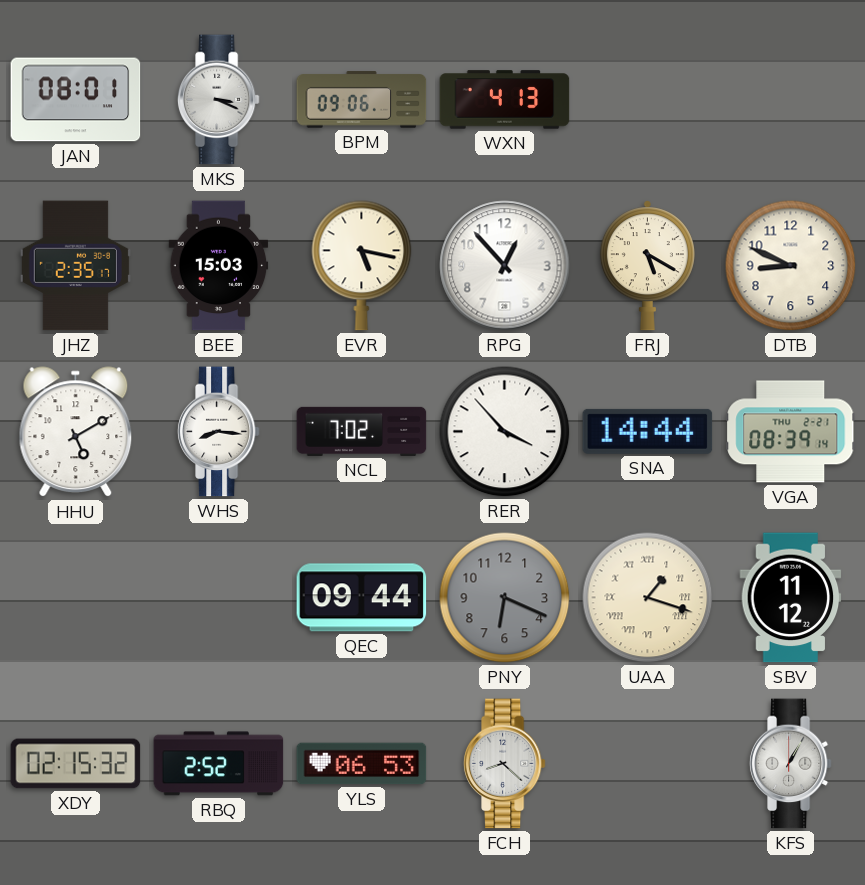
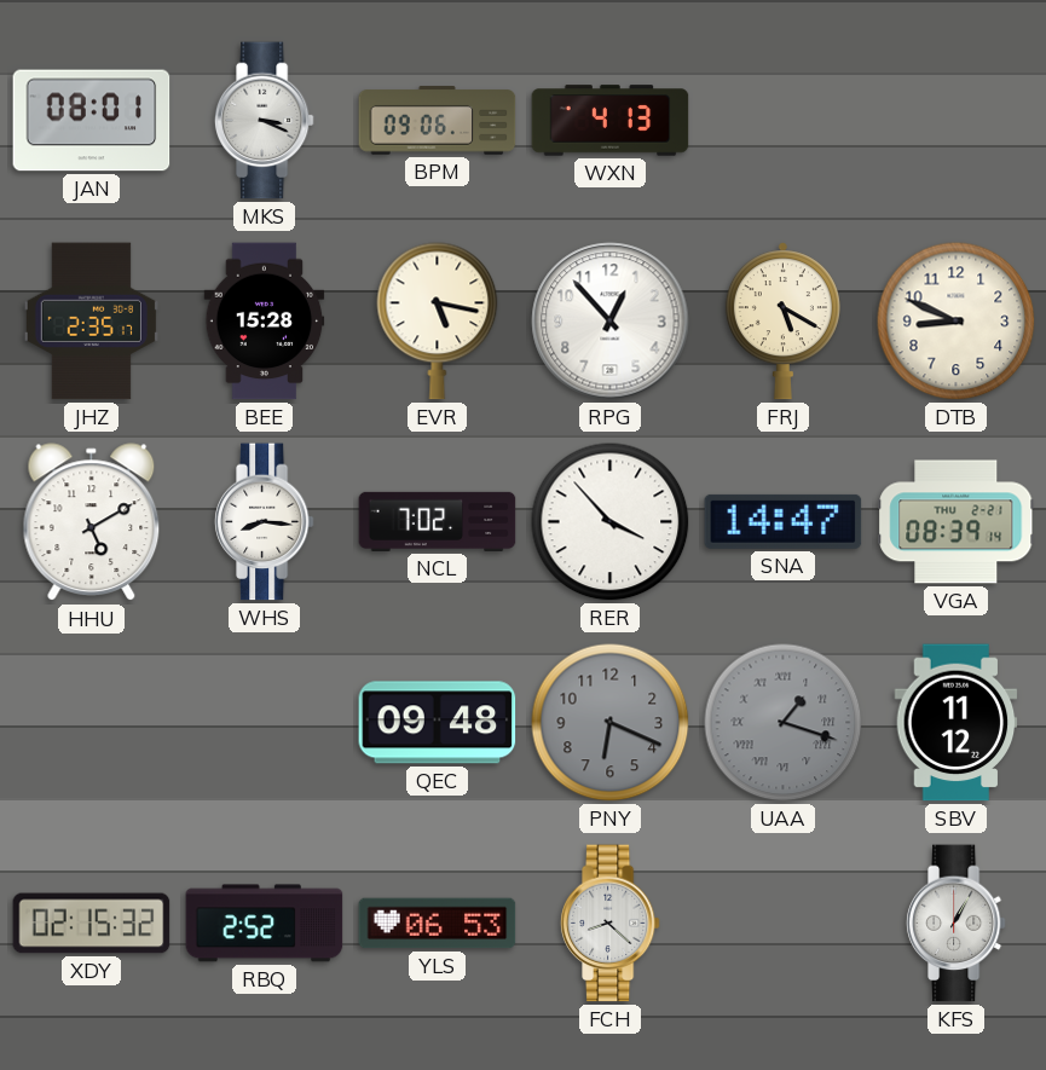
BEE: 15:03 -> 15:28 (265, 322)
SNA: 14:44 -> 14:47 (784, 521)
QEC: 09:44 -> 09:48 (438, 723)
UAA dial: cream -> grey (784, 723)
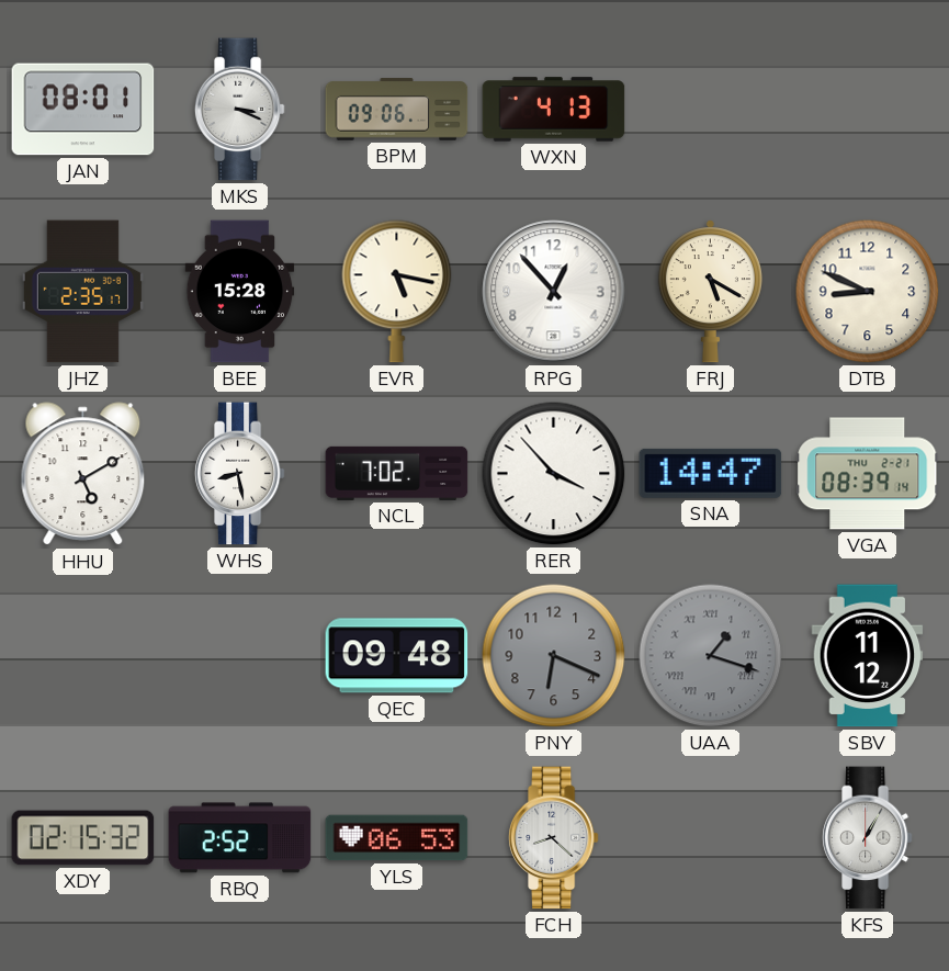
WHS: 8:16 -> 8:28 (239, 474)
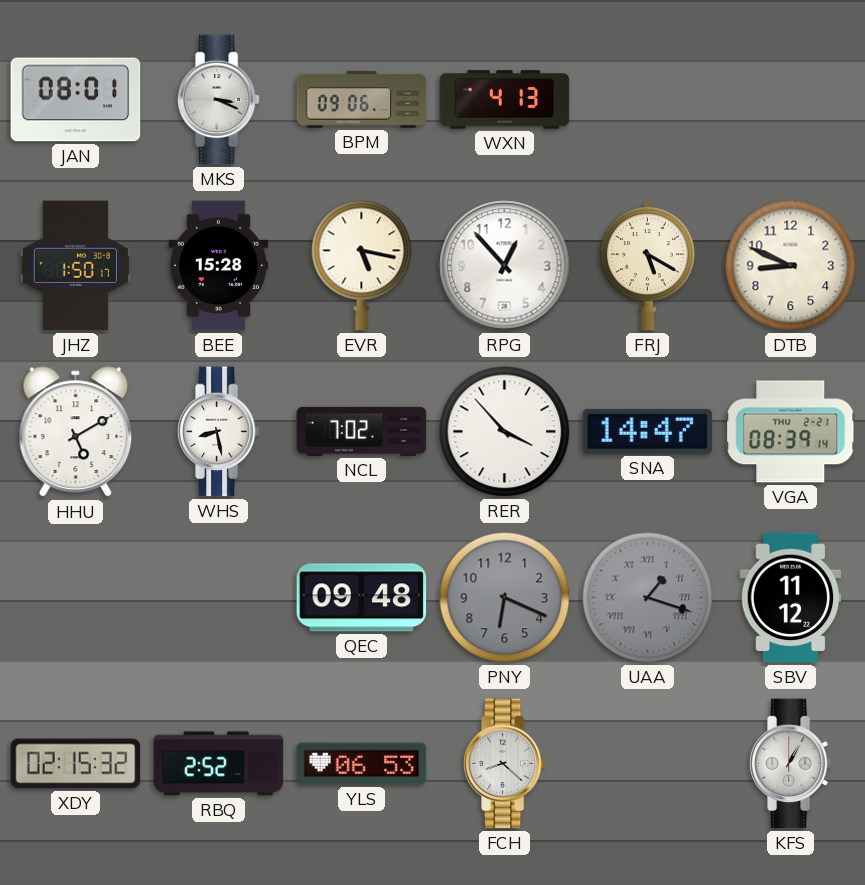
JHZ: 2:35 -> 1:50 (75, 266)
